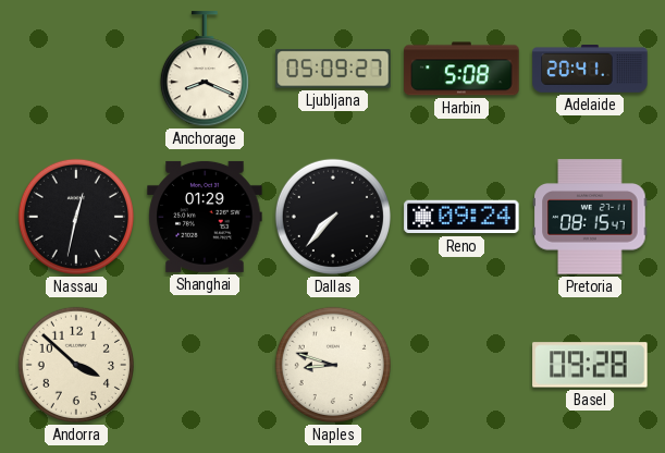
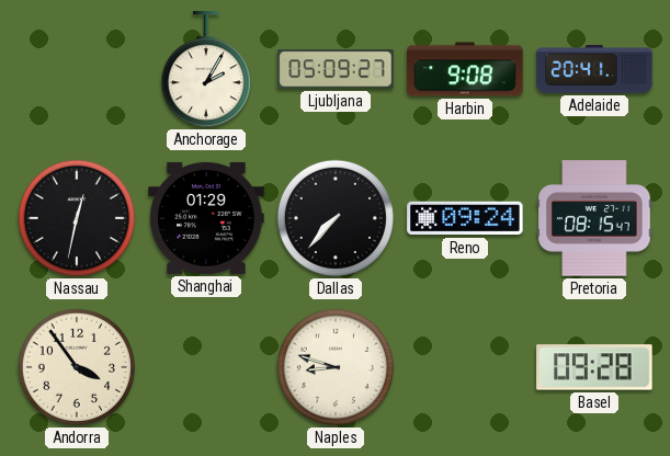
Anchorage: 8:19 -> 2:05 (206, 70)
Harbin: 5:08 -> 9:08 (465, 69)
Andorra: 3:52 -> 3:54 (77, 367)
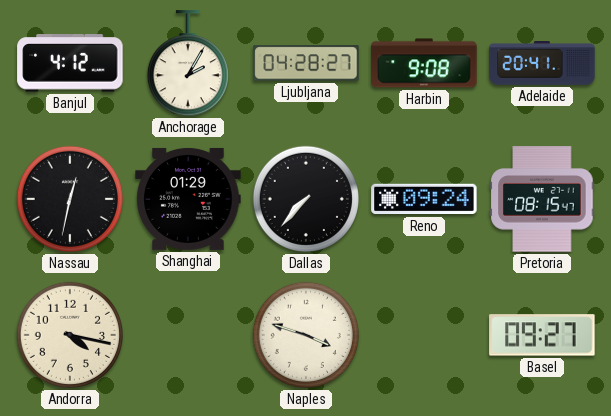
Banjul: none -> 4:12 (70, 63)
Ljubljana: 05:09 -> 04:28 (306, 63)
Andorra: 3:54 -> 4:17 (70, 335)
Naples: 8:48 -> 3:48 (306, 335)
Basel: 09:28 -> 09:27 (542, 335)
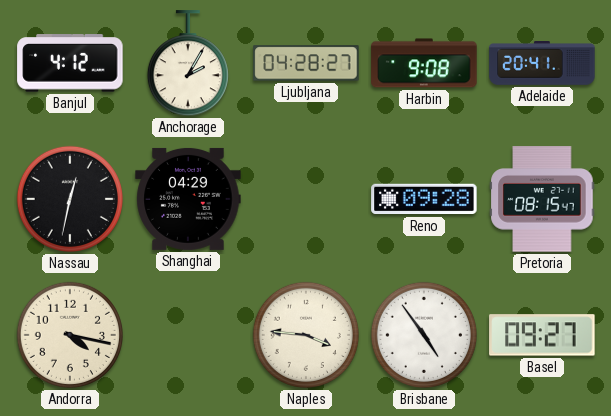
Shanghai: 01:29 -> 04:29 (188, 199)
Dallas: 7:37 -> none (306, 199)
Reno: 09:24 -> 09:28 (424, 199)
Naples: 3:48 -> 3:46 (306, 335)
Brisbane: none -> 4:54 (424, 335)
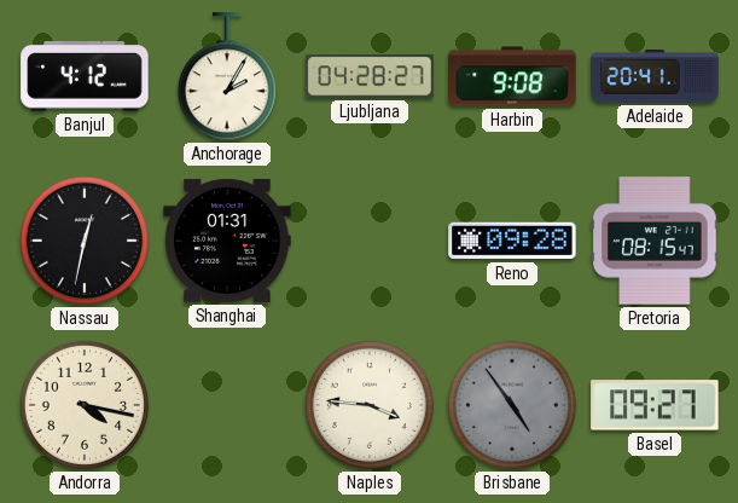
Shanghai: 04:29 -> 01:31 (227, 241)
Brisbane dial: white -> grey (512, 405)
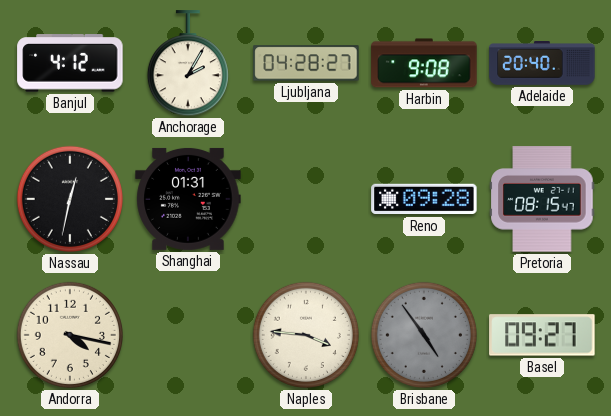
Adelaide: 20:41 -> 20:40 (542, 64)
